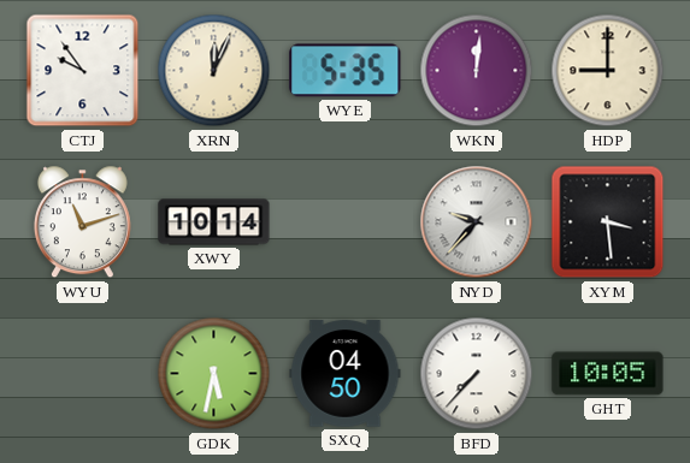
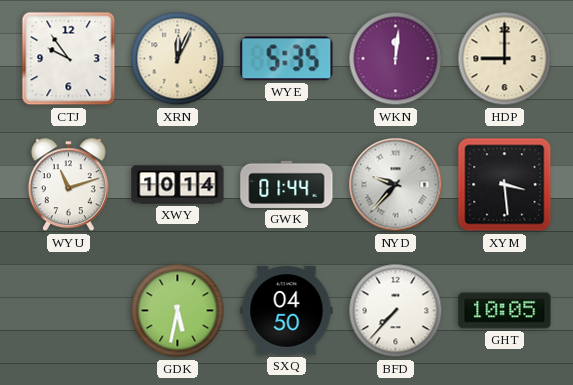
GWK: none -> 01:44 (287, 184)
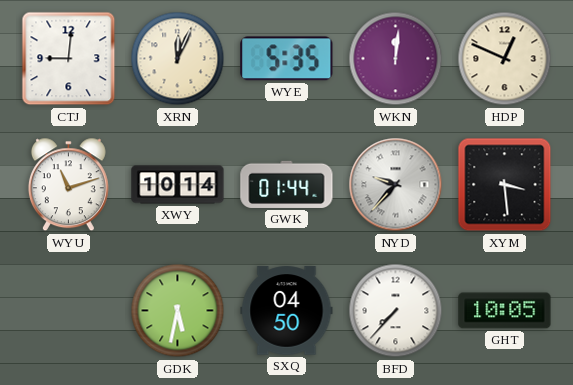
CTJ: 9:54 -> 9:01 (69, 59)
HDP: 9:00 -> 12:49 (505, 59)
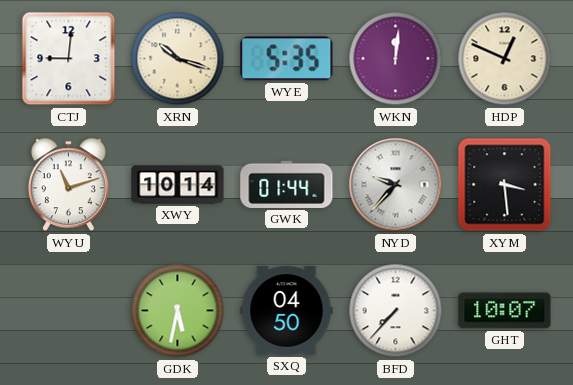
XRN: 12:04 -> 10:18 (178, 59)
GHT: 10:05 -> 10:07 (505, 311)
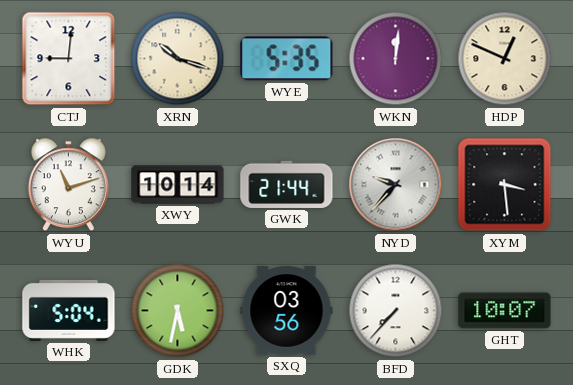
GWK: 01:44 -> 21:44 (287, 184)
WHK: none -> 5:04 (69, 310)
SXQ: 04:50 -> 03:56 (287, 311)
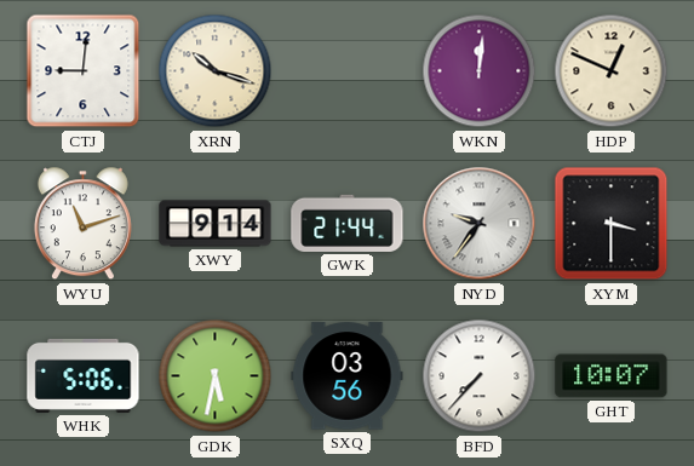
WYE: 5:35 -> none (287, 59)
XWY: 10:14 -> 9:14 (216, 224)
NYD: 9:37 -> 9:36 (480, 224)
XYM: 3:29 -> 3:30 (612, 224)
WHK: 5:04 -> 5:06 (84, 375)
